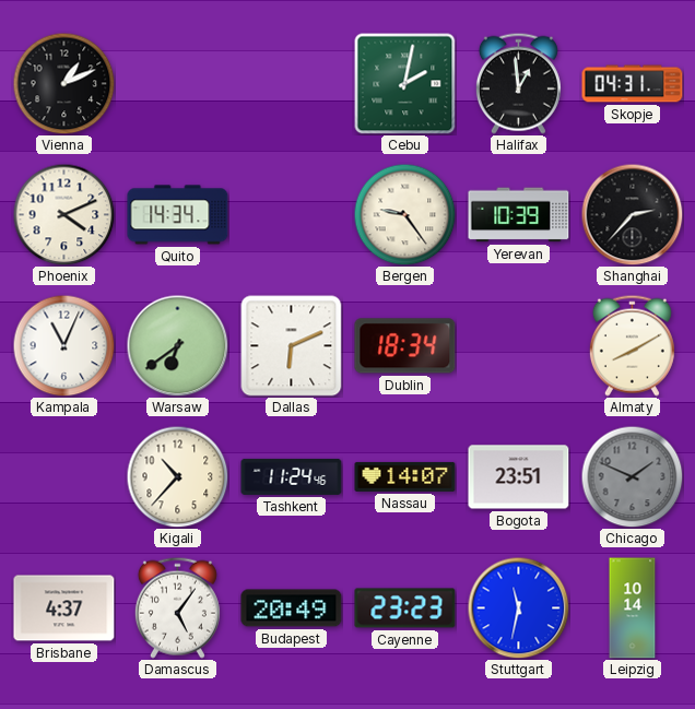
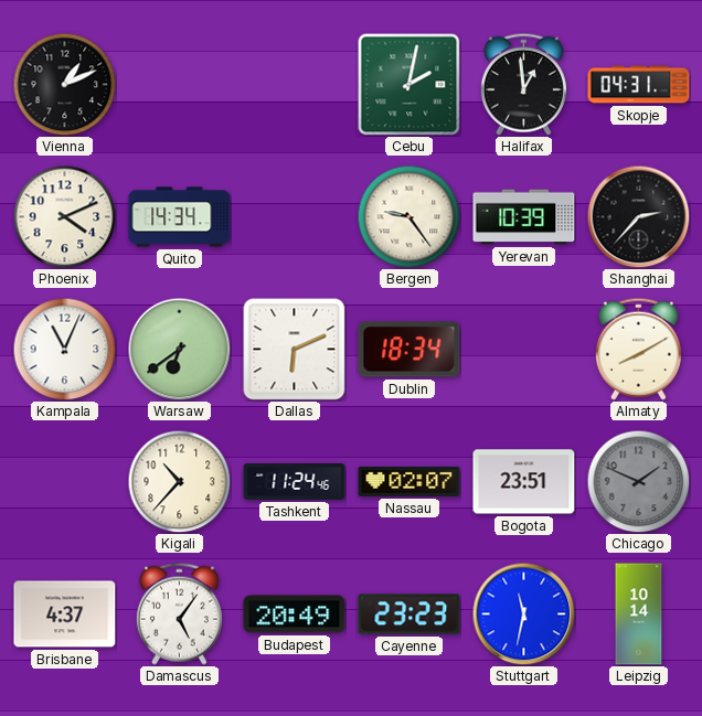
Nassau: 14:07 -> 02:07 (410, 481)
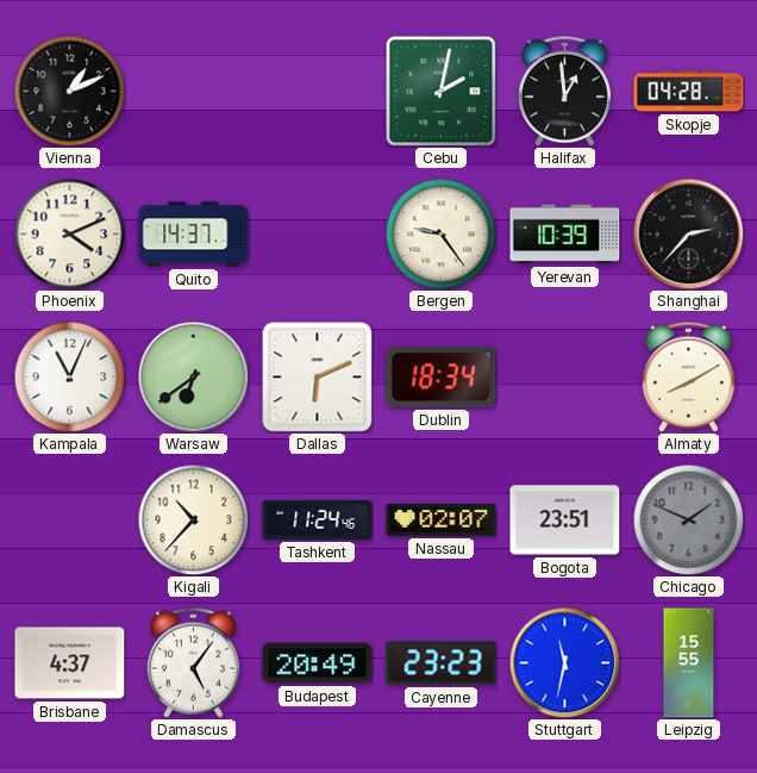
Skopje: 04:31 -> 04:28 (689, 92)
Quito: 14:34 -> 14:37 (194, 235)
Leipzig: 10:14 -> 15:55 (689, 663)
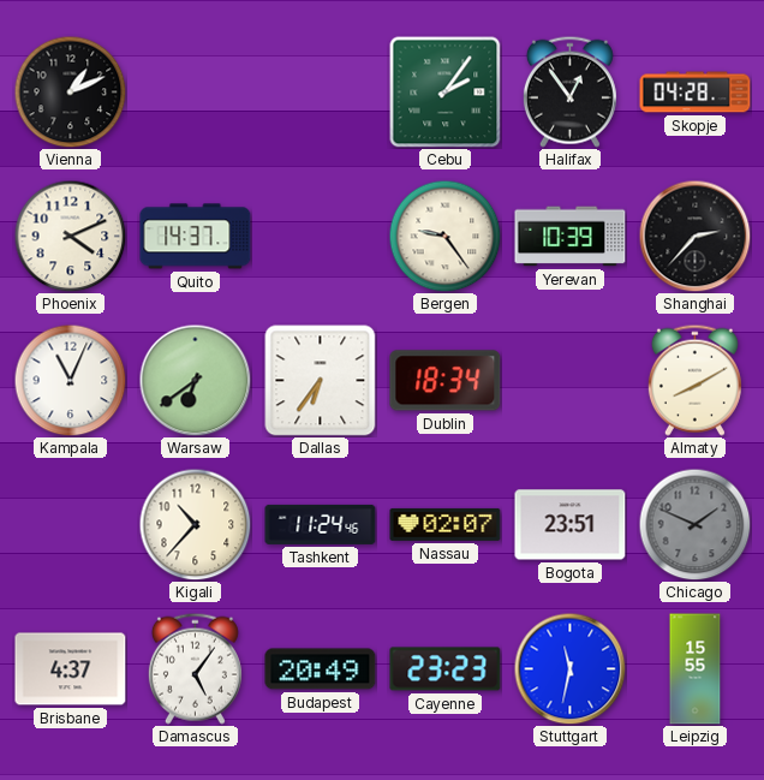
Cebu: 2:02 -> 2:06 (444, 91)
Halifax: 12:59 -> 12:54 (569, 91)
Dallas: 6:11 -> 6:36 (321, 381)
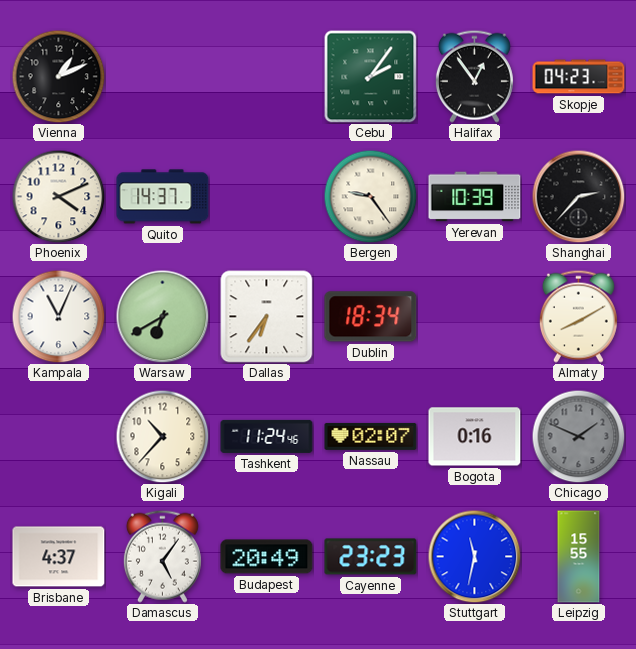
Skopje: 04:28 -> 04:23 (579, 77)
Warsaw: 6:39 -> 6:40 (162, 316)
Bogota: 23:51 -> 0:16 (475, 437)
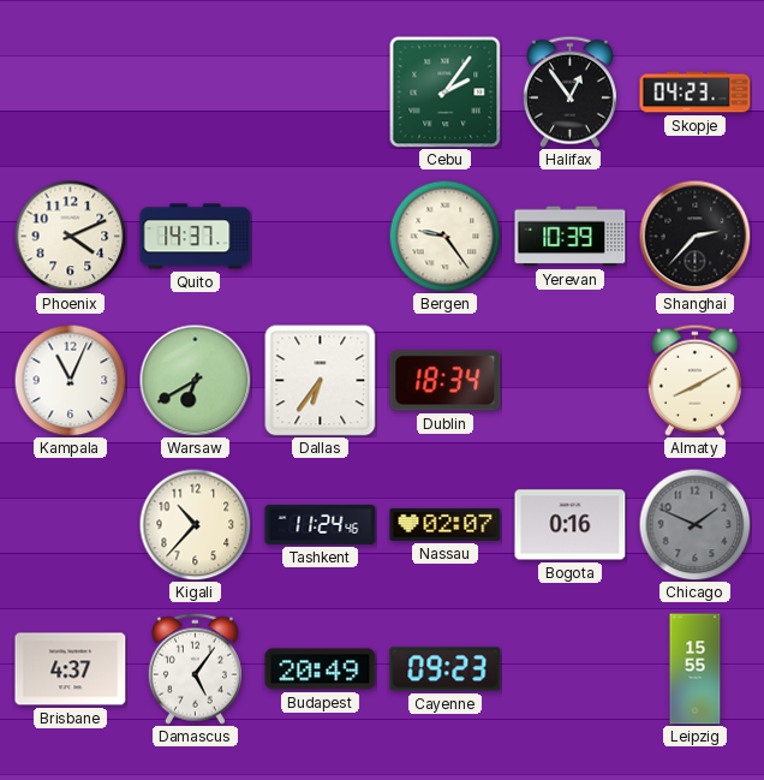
Vienna: 1:11 -> none (58, 76)
Cayenne: 23:23 -> 09:23 (446, 669)
Stuttgart: 11:32 -> none (474, 556)
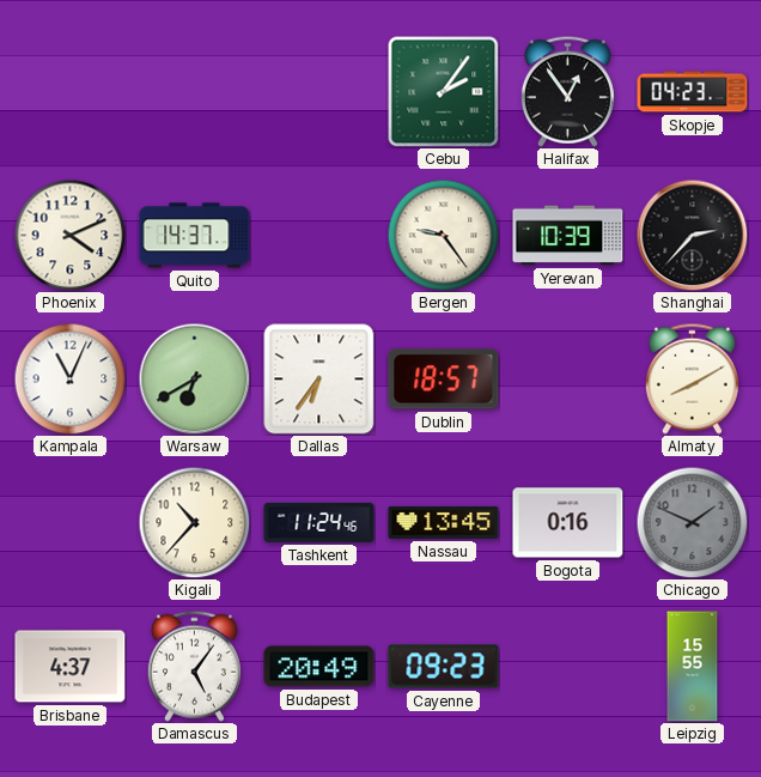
Dublin: 18:34 -> 18:57 (444, 380)
Nassau: 02:07 -> 13:45 (444, 522)
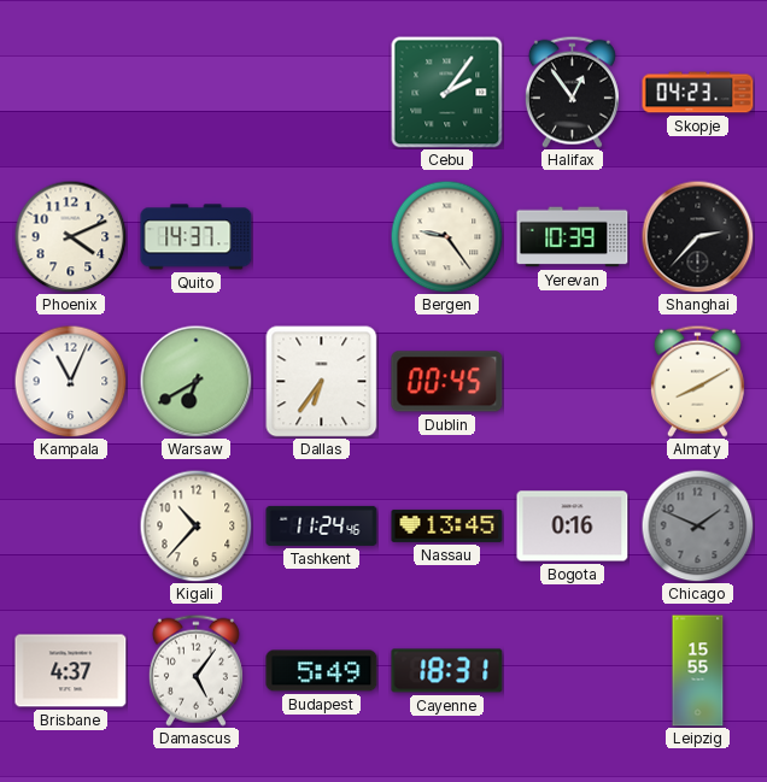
Dublin: 18:57 -> 00:45 (447, 382)
Budapest: 20:49 -> 5:49 (322, 671)
Cayenne: 09:23 -> 18:31 (447, 671)
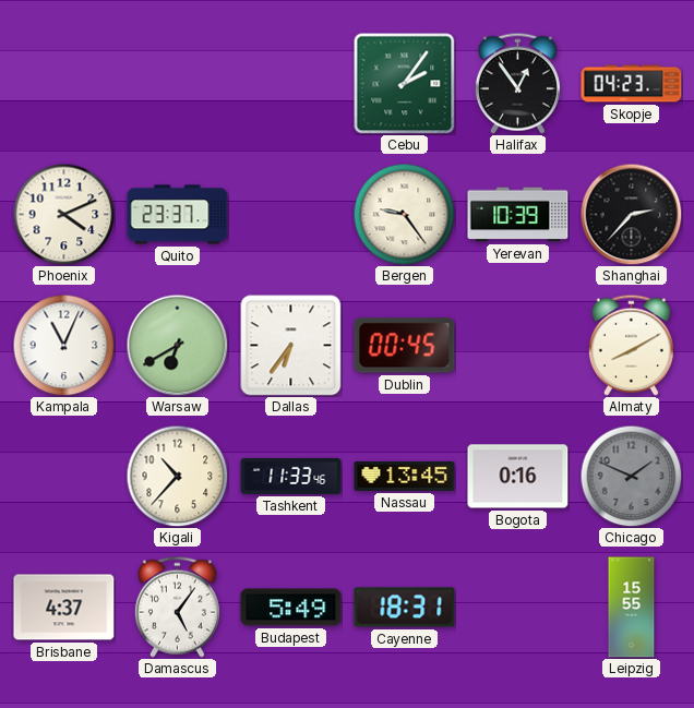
Quito: 14:37 -> 23:37 (178, 215)
Tashkent: 11:24 -> 11:33 (291, 476)
